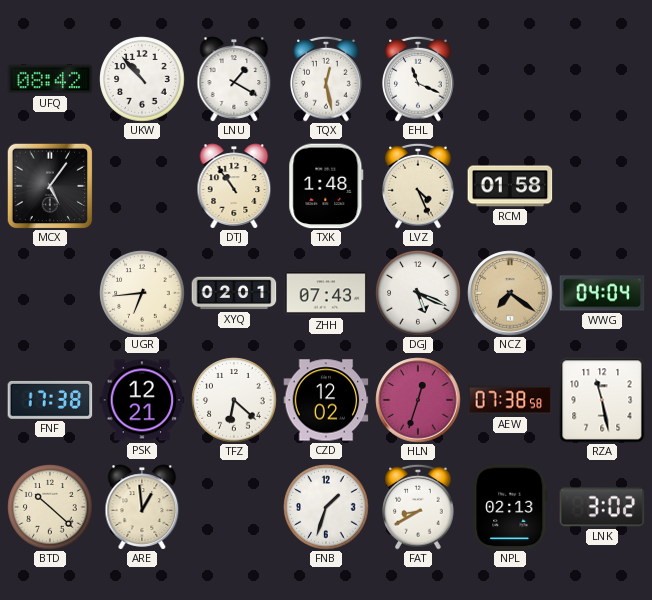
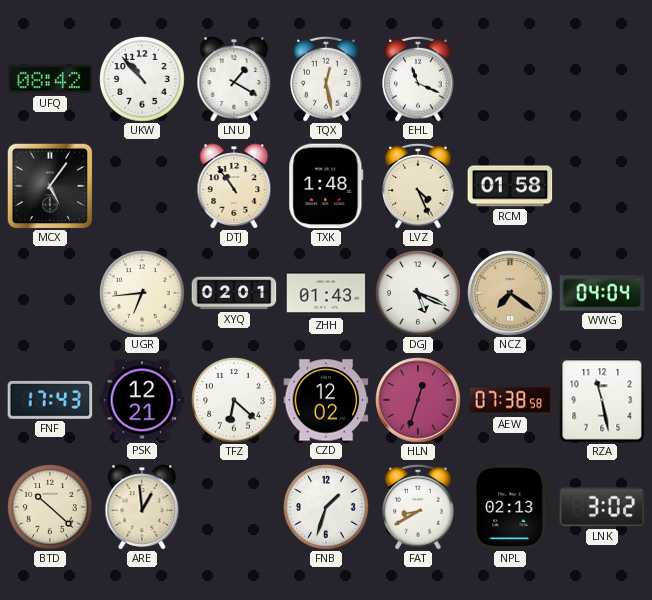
ZHH: 07:43 -> 01:43 (326, 293)
FNF: 17:38 -> 17:43 (50, 400)
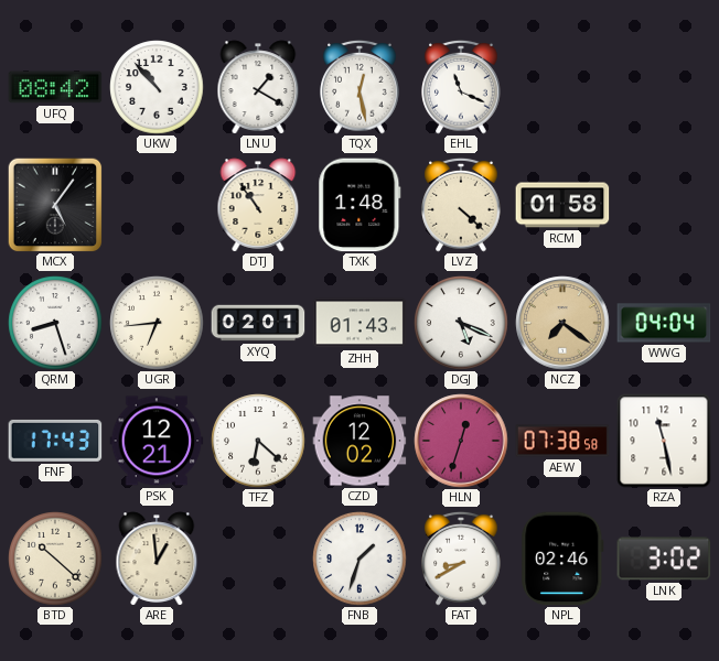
LVZ: 4:26 -> 4:22 (461, 205)
QRM: none -> 8:27 (55, 323)
NPL: 02:13 -> 02:46 (562, 559)
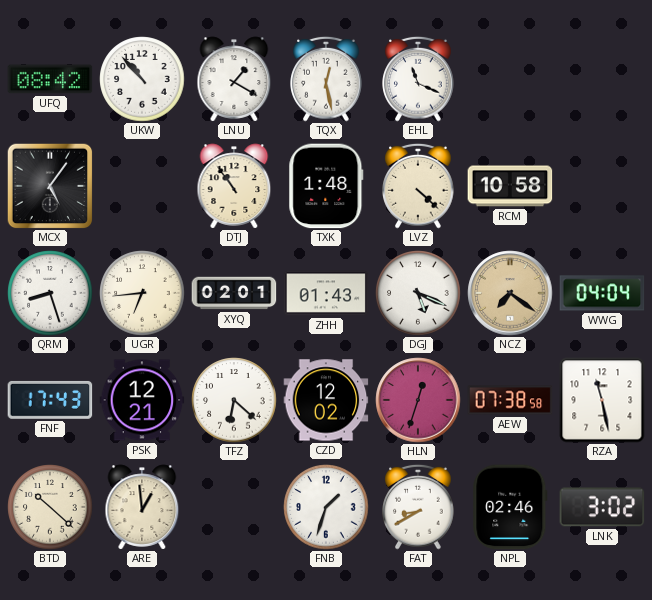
RCM: 01:58 -> 10:58 (510, 186)
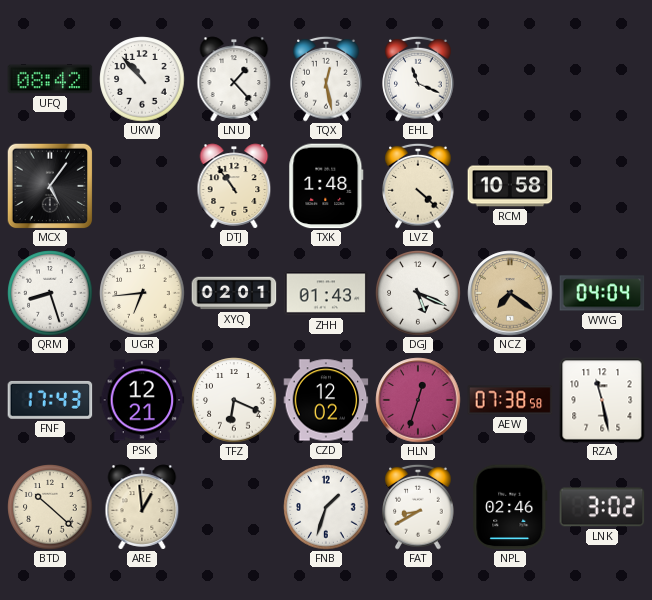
LNU: 1:20 -> 1:23 (234, 79)
TFZ: 6:22 -> 6:19 (234, 400)
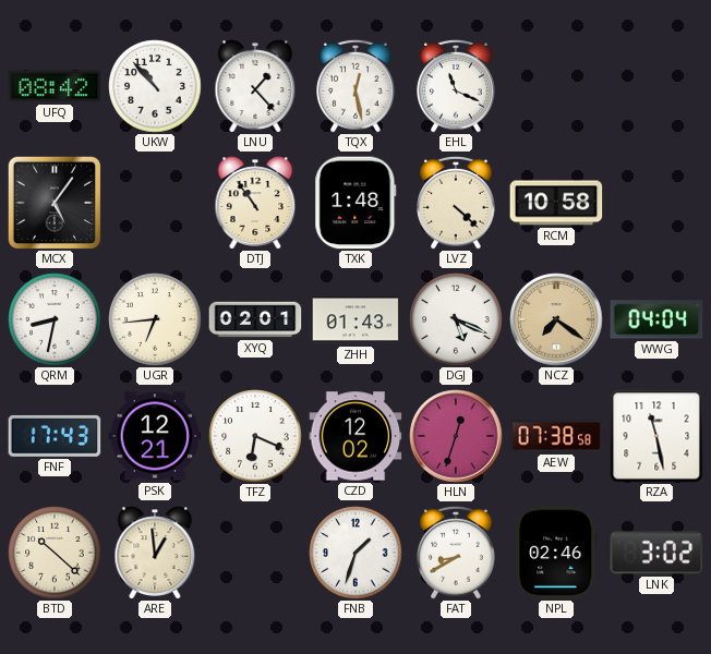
QRM: 8:27 -> 8:32 (55, 319)
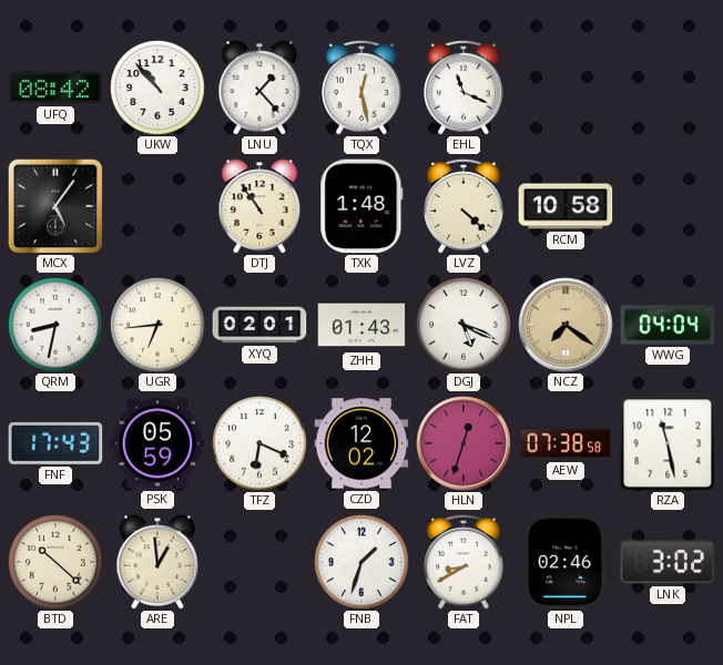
PSK: 12:21 -> 05:59 (157, 443)
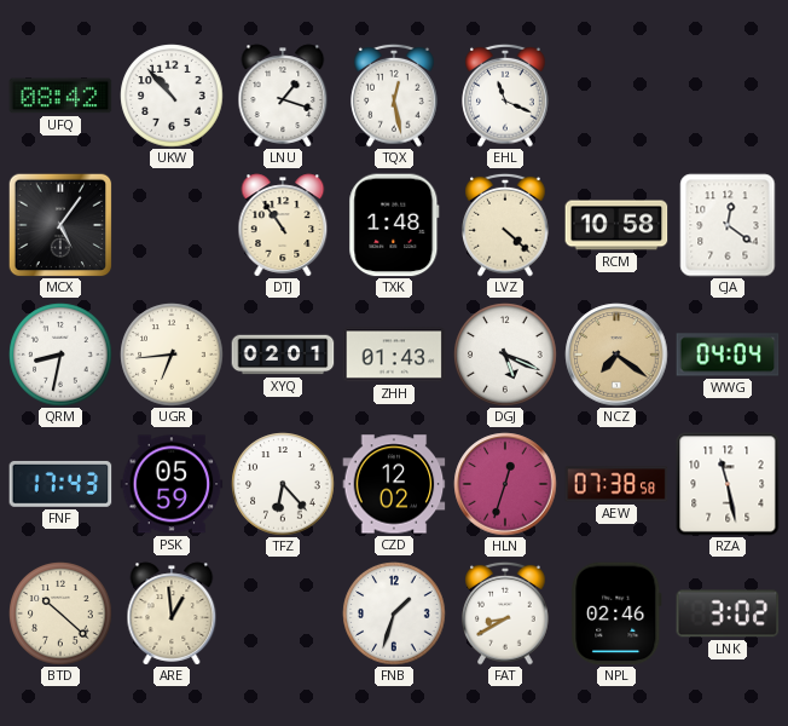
LNU: 1:23 -> 1:18 (283, 96)
CJA: none -> 12:21 (728, 225)
TFZ: 6:19 -> 6:23 (283, 484)
